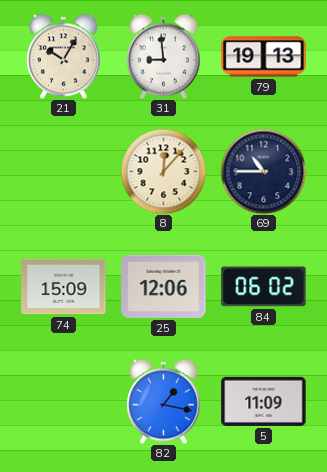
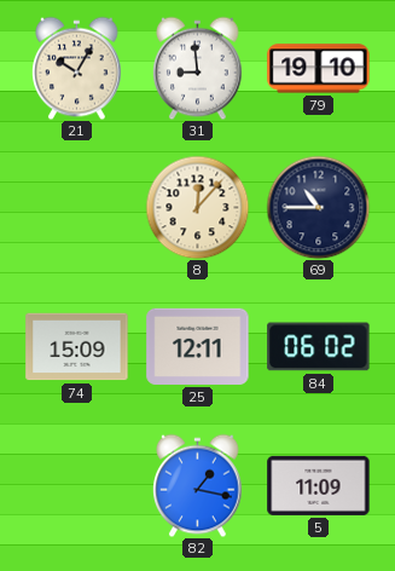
79: 19:13 -> 19:10 (319, 69)
25: 12:06 -> 12:11 (198, 346)
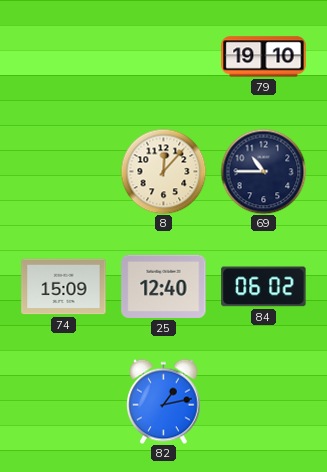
21: 10:05 -> none (77, 68)
31: 8:59 -> none (198, 68)
25: 12:11 -> 12:40 (164, 286)
82: 1:17 -> 1:13 (164, 401)
5: 11:09 -> none (319, 485)
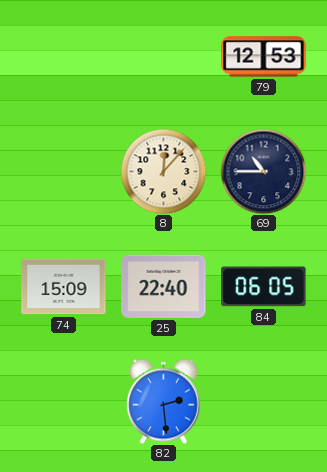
79: 19:10 -> 12:53 (264, 57)
25: 12:40 -> 22:40 (164, 286)
84: 06:02 -> 06:05 (264, 287)
82: 1:13 -> 2:29 (164, 401)
